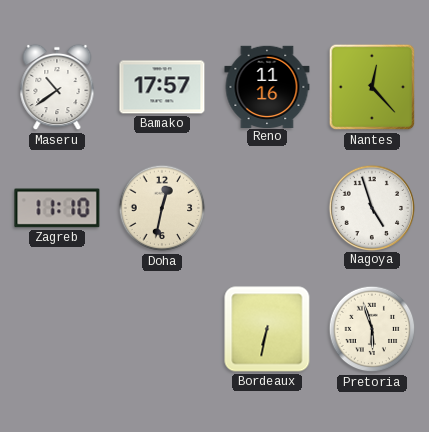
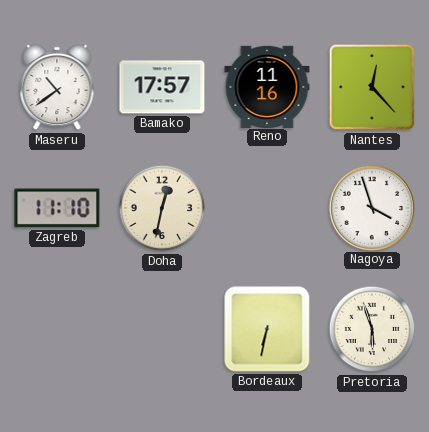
Nagoya: 4:57 -> 3:57 (371, 207)
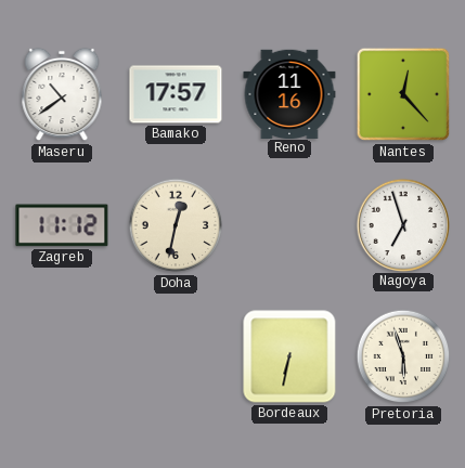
Zagreb: 11:10 -> 11:12 (62, 225)
Nagoya: 3:57 -> 6:57 (402, 224)
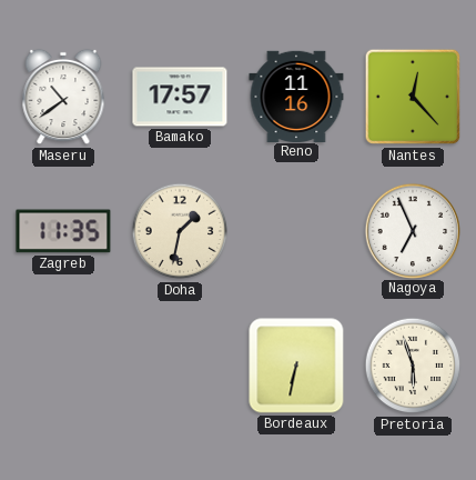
Zagreb: 11:12 -> 11:35 (63, 231)
Doha: 12:32 -> 1:32 (180, 231)
Nagoya: 6:57 -> 6:56 (412, 230)
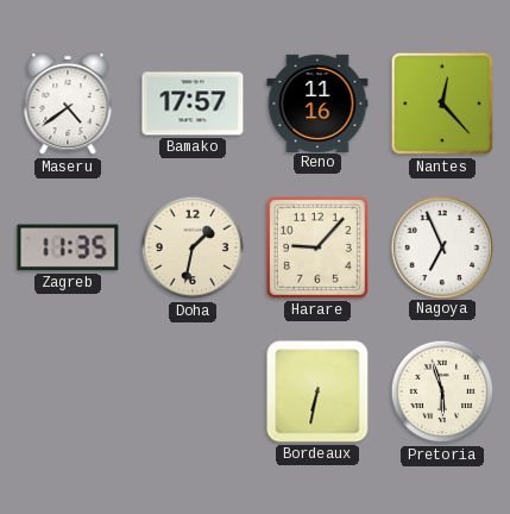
Maseru: 10:39 -> 4:39 (68, 104)
Harare: none -> 9:07 (317, 247)
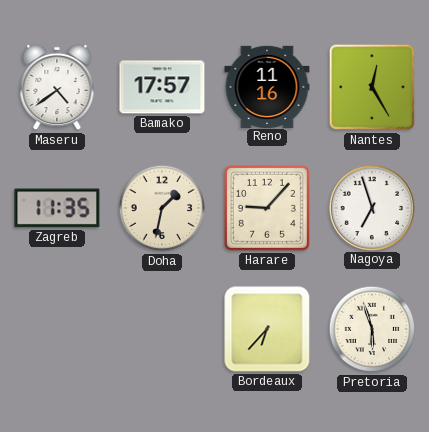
Nantes: 12:23 -> 12:25 (372, 87)
Nagoya: 6:56 -> 6:57 (371, 207)
Bordeaux: 6:32 -> 6:37 (267, 329)
